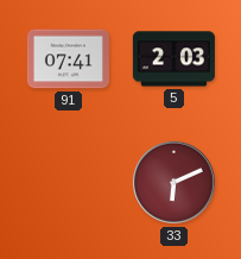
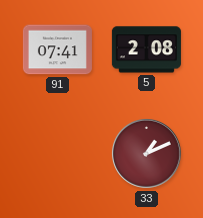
5: 2:03 -> 2:08 (146, 50)
33: 6:11 -> 1:11 (146, 153)
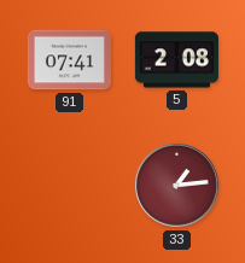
33: 1:11 -> 1:14 (176, 185)
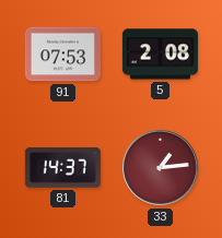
91: 07:41 -> 07:53 (62, 55)
81: none -> 14:37 (62, 168)
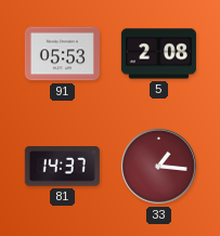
91: 07:53 -> 05:53 (62, 54)
33: 1:14 -> 1:16 (158, 166)
